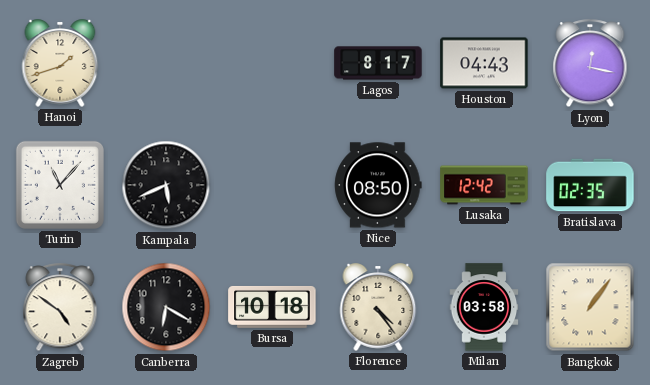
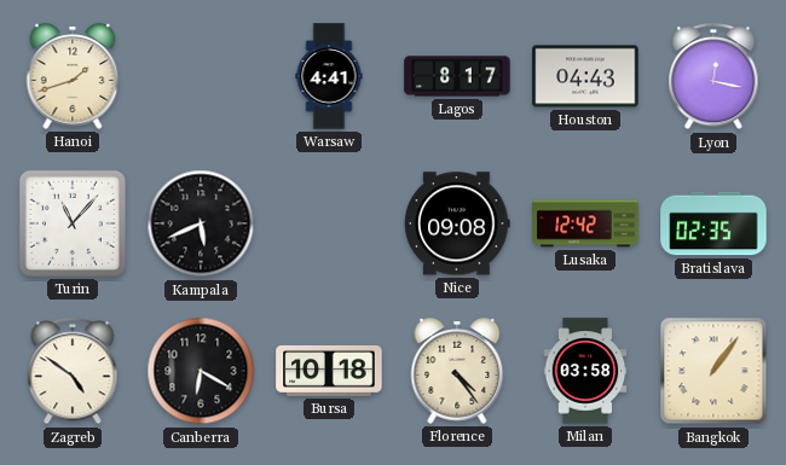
Warsaw: none -> 4:41 (329, 76)
Nice: 08:50 -> 09:08 (457, 223)
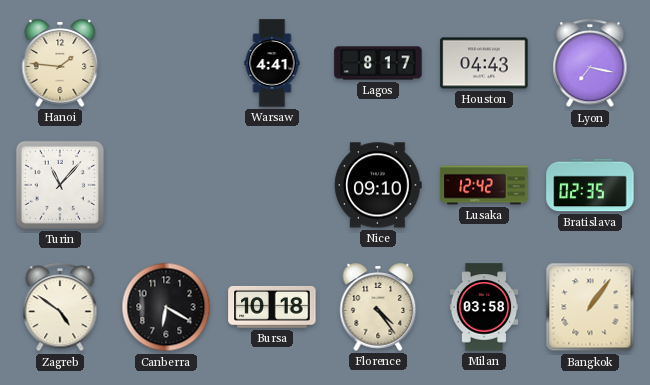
Hanoi: 1:42 -> 1:46 (60, 63)
Lyon: 12:17 -> 7:17 (590, 64)
Kampala: 5:41 -> none (201, 223)
Nice: 09:08 -> 09:10 (378, 185)
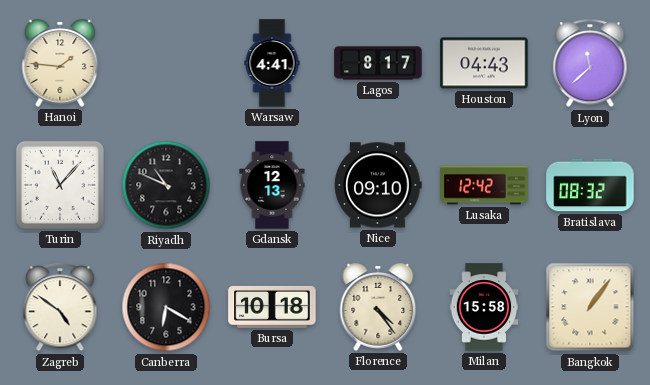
Lyon: 7:17 -> 11:38 (590, 64)
Riyadh: none -> 10:49 (166, 185)
Gdansk: none -> 12:13 (272, 185)
Bratislava: 02:35 -> 08:32 (590, 185)
Milan: 03:58 -> 15:58 (484, 307)
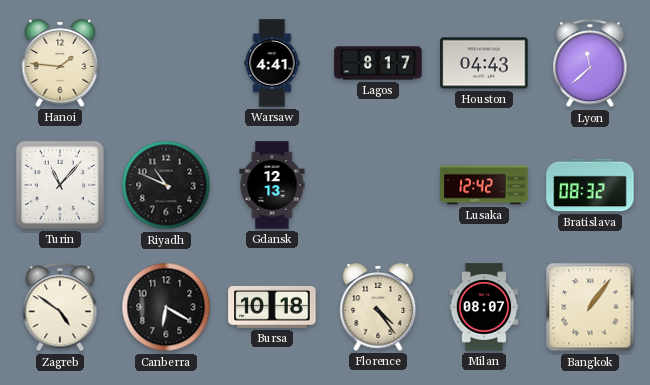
Nice: 09:10 -> none (378, 185)
Milan: 15:58 -> 08:07 (484, 307)
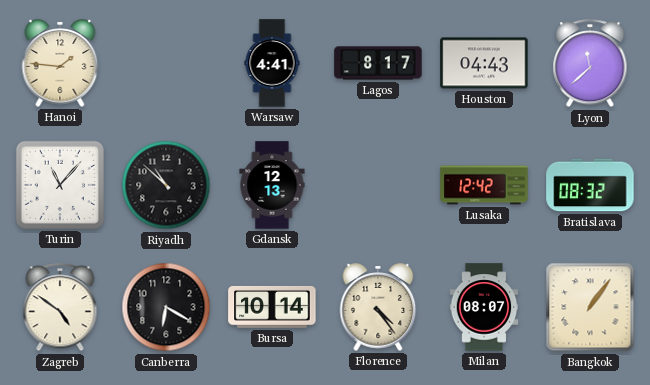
Riyadh: 10:49 -> 10:52 (166, 185)
Bursa: 10:18 -> 10:14 (272, 307)
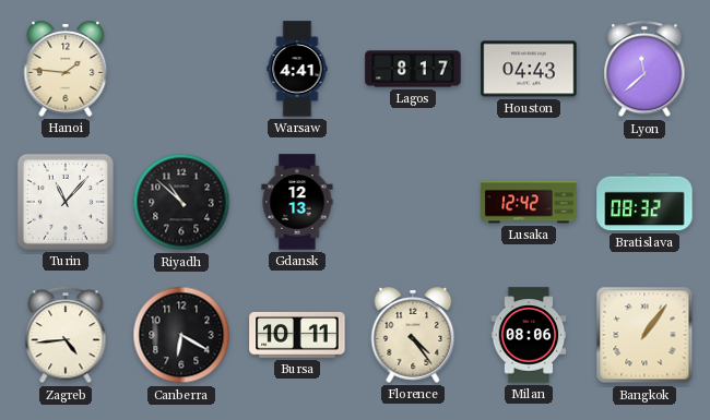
Zagreb: 4:51 -> 4:44 (66, 336)
Bursa: 10:14 -> 10:11 (297, 335)
Milan: 08:07 -> 08:06 (529, 335)
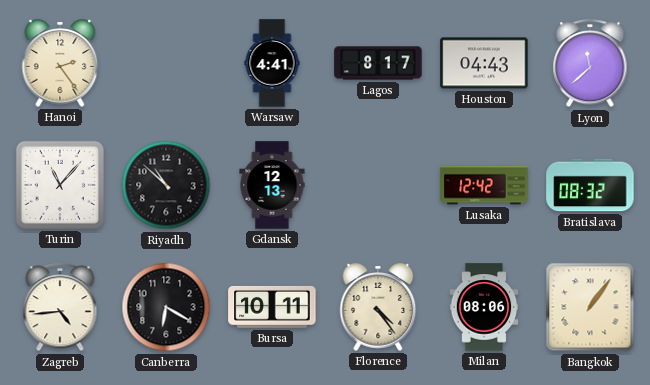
Hanoi: 1:46 -> 2:24 (60, 63)
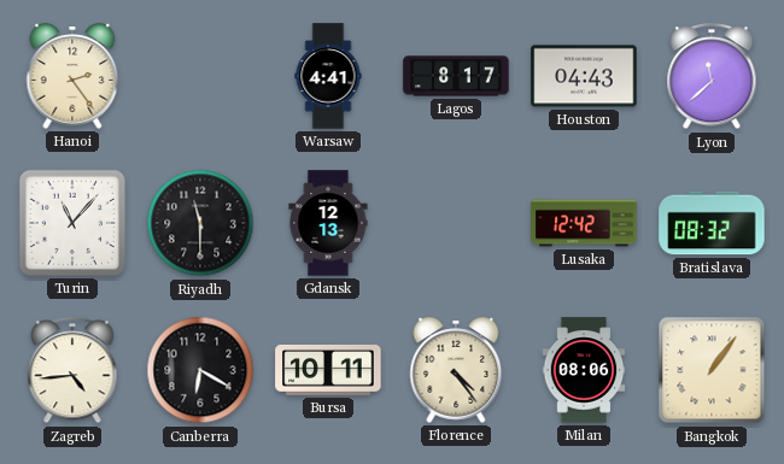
Riyadh: 10:52 -> 11:30 (200, 223)
